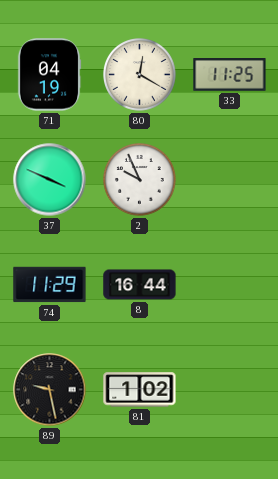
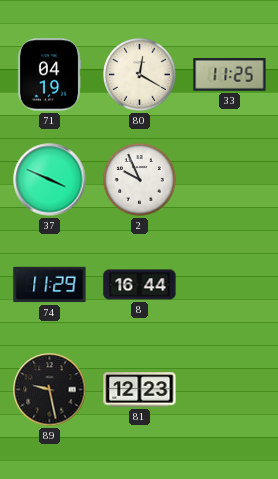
81: 1:02 -> 12:23 (140, 390)
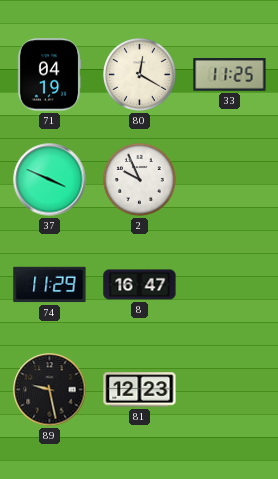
8: 16:44 -> 16:47 (140, 285)
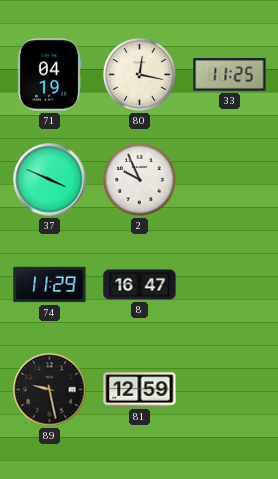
80: 12:20 -> 12:17 (140, 75)
81: 12:23 -> 12:59 (140, 390)
